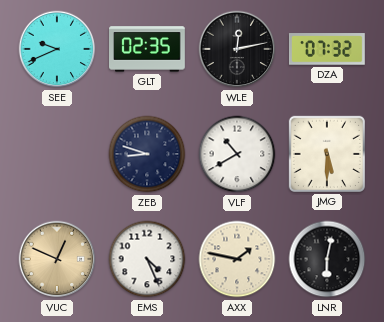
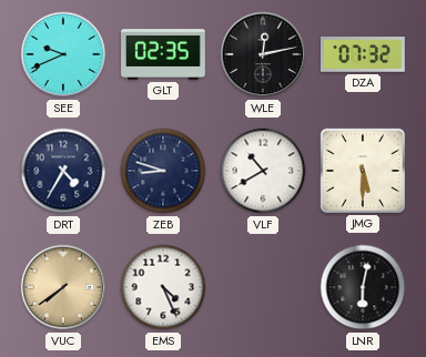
DRT: none -> 4:35 (63, 171)
VUC: 12:49 -> 7:39 (63, 287)
AXX: 1:47 -> none (237, 259)
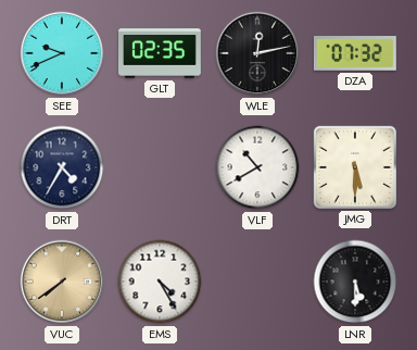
ZEB: 8:48 -> none (163, 171)
EMS: 4:26 -> 4:25 (160, 282)
LNR: 6:02 -> 5:30 (355, 282)
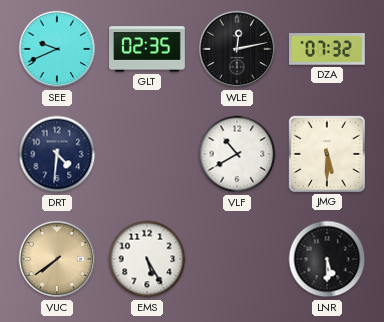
DRT: 4:35 -> 4:31 (57, 154)
EMS: 4:25 -> 5:25 (147, 259)
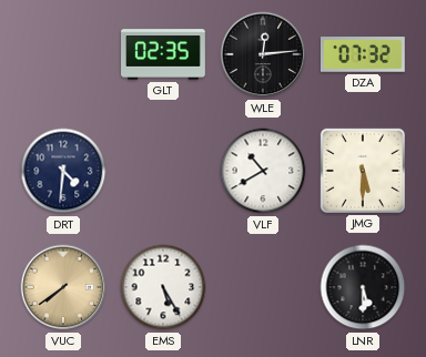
SEE: 9:41 -> none (57, 49)
WLE: 12:13 -> 12:14 (263, 54)
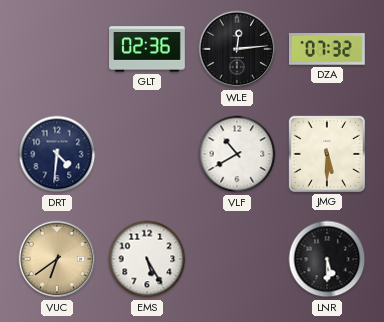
GLT: 02:35 -> 02:36 (148, 49)
VUC: 7:39 -> 6:39 (57, 259)
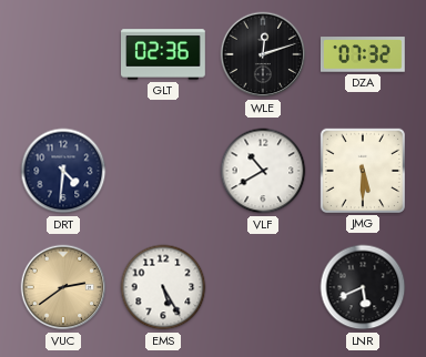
WLE: 12:14 -> 12:12 (263, 54)
VUC: 6:39 -> 2:39 (63, 287)
LNR: 5:30 -> 5:41 (363, 287)
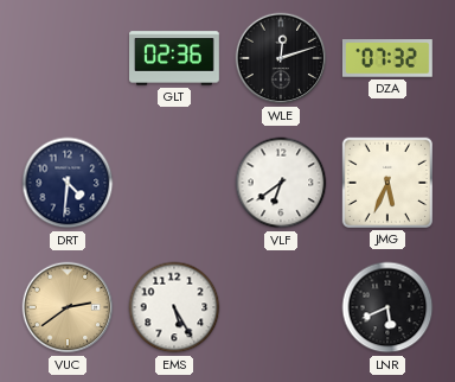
VLF: 10:40 -> 6:39 (281, 183)
JMG: 5:30 -> 5:34 (387, 183)
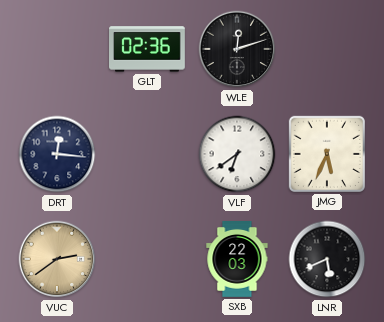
DZA: 07:32 -> none (387, 58)
DRT: 4:31 -> 12:16 (57, 154)
EMS: 5:25 -> none (174, 307)
SXB: none -> 22:03 (237, 260)
